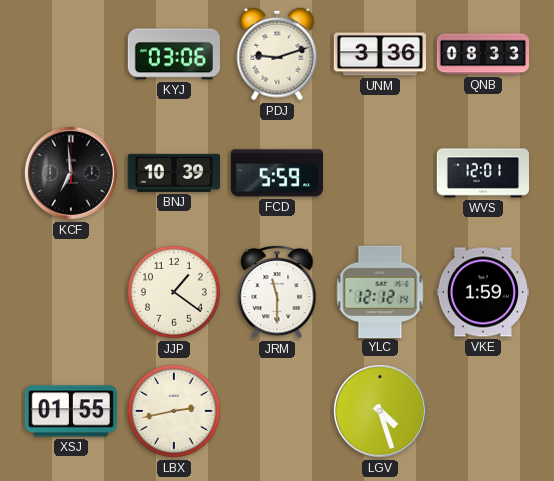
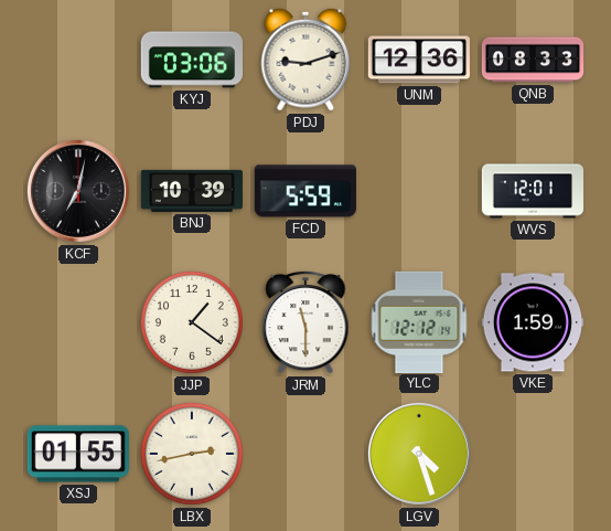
UNM: 3:36 -> 12:36 (419, 60)
KCF: 6:59 -> 7:02 (78, 191)
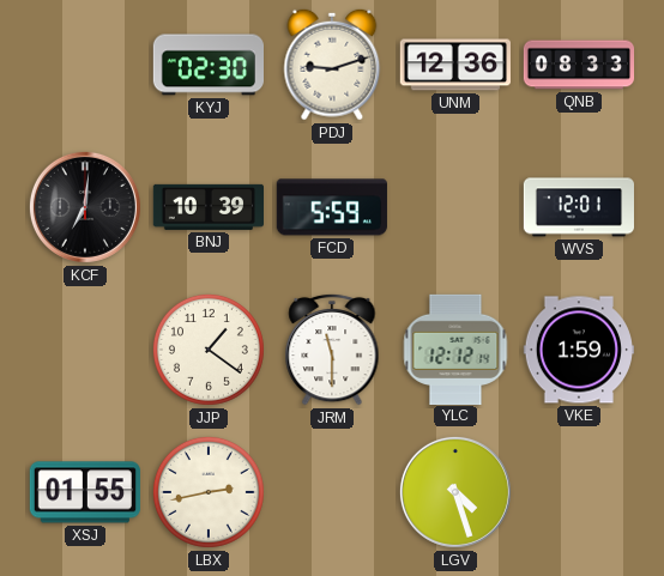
KYJ: 03:06 -> 02:30 (207, 65)
KCF: 7:02 -> 7:01 (85, 207)
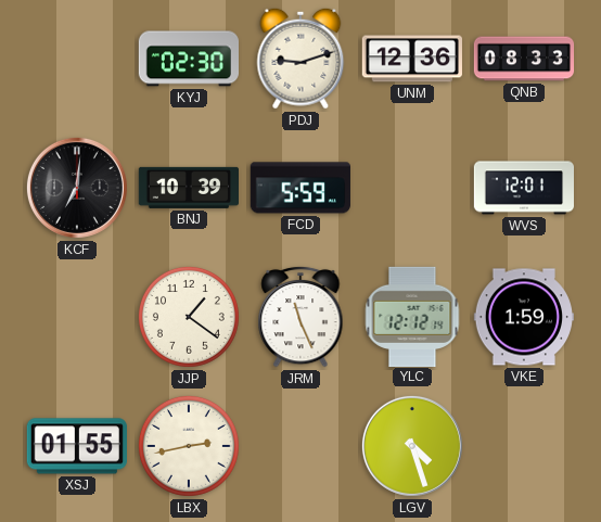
JRM: 11:30 -> 11:26 (300, 317)
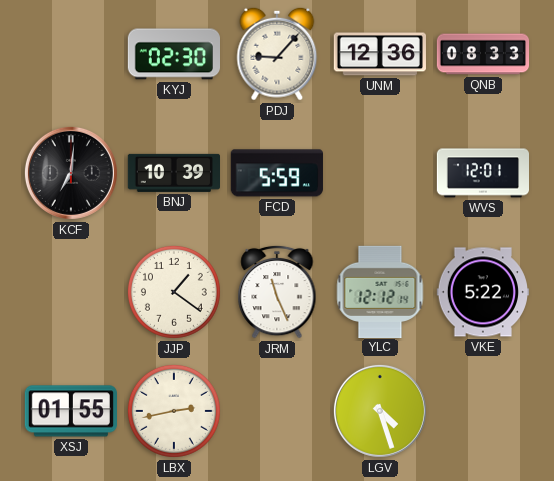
PDJ: 9:12 -> 9:07 (277, 54)
VKE: 1:59 -> 5:22 (482, 292)
